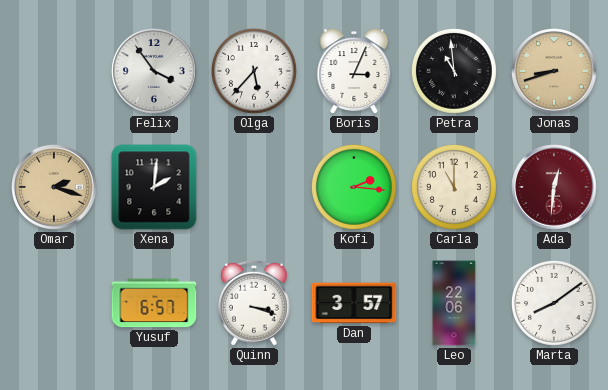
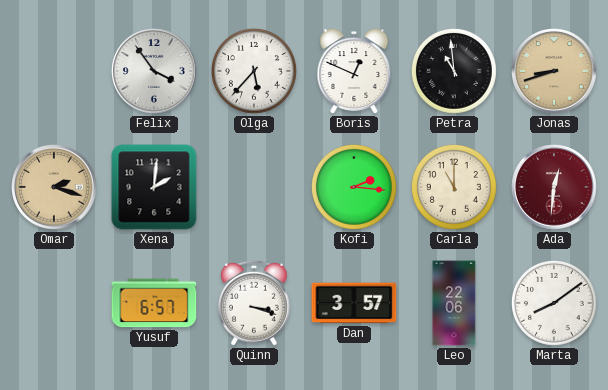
Boris: 3:04 -> 12:49 (354, 71)
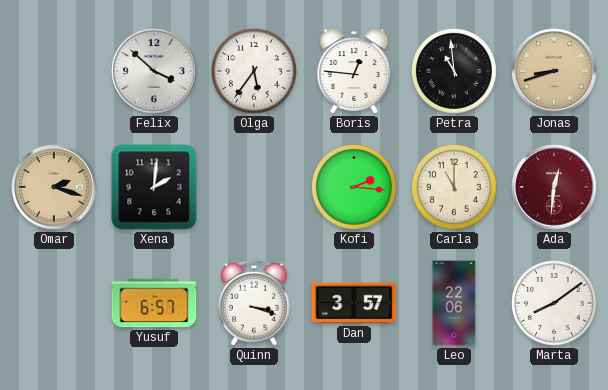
Felix: 3:54 -> 3:52 (154, 71)
Olga: 5:37 -> 5:36 (254, 71)
Boris: 12:49 -> 12:46 (354, 71)
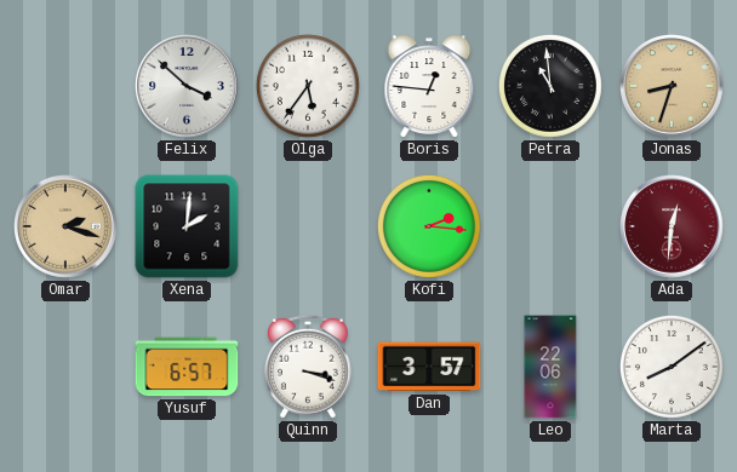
Jonas: 8:42 -> 8:33 (672, 86)
Carla: 11:00 -> none (454, 187)
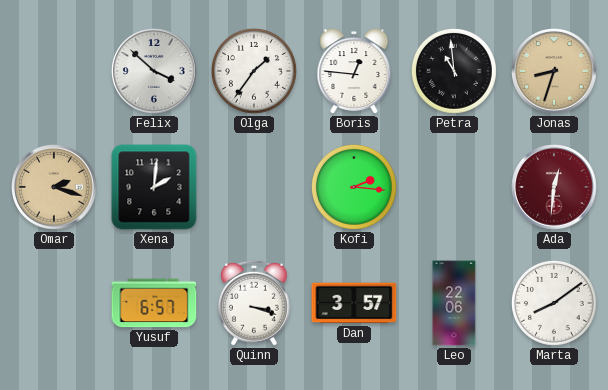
Olga: 5:36 -> 1:36 (254, 71)
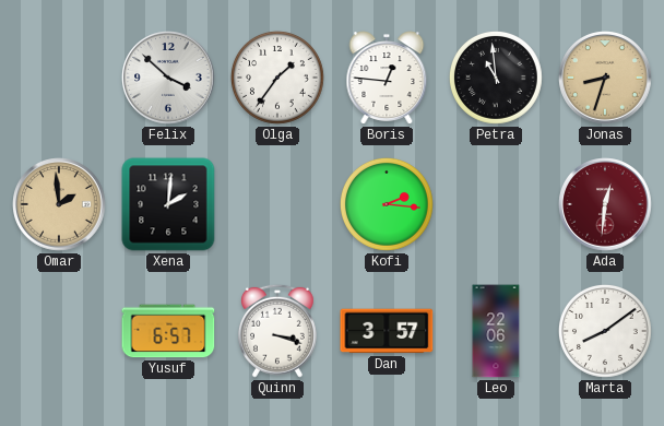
Omar: 2:18 -> 1:59 (59, 204)
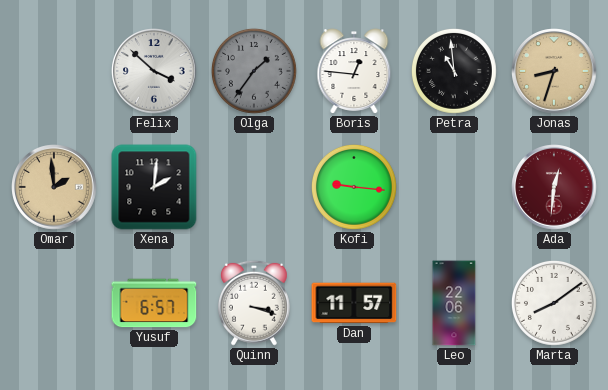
Olga dial: white -> grey (254, 71)
Kofi: 2:16 -> 9:16 (354, 187)
Dan: 3:57 -> 11:57 (354, 303)
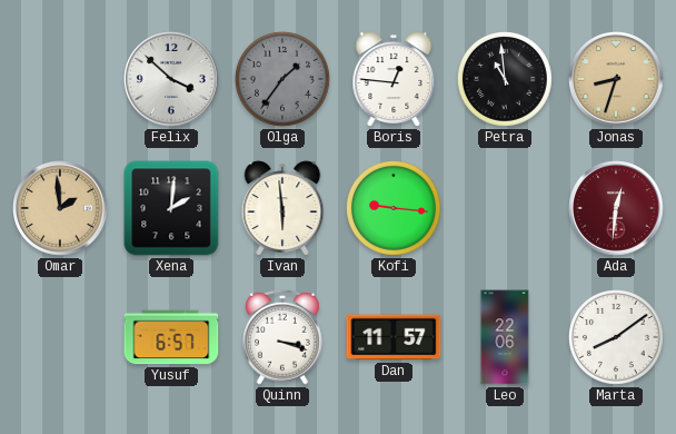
Ivan: none -> 5:59 (282, 208)
